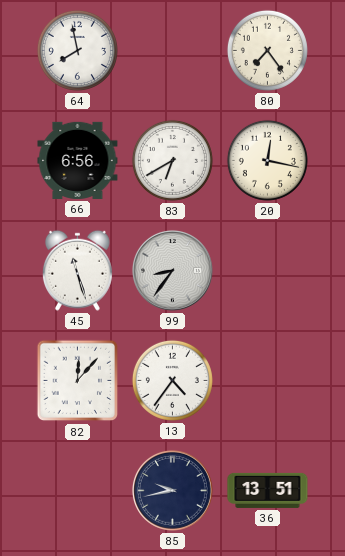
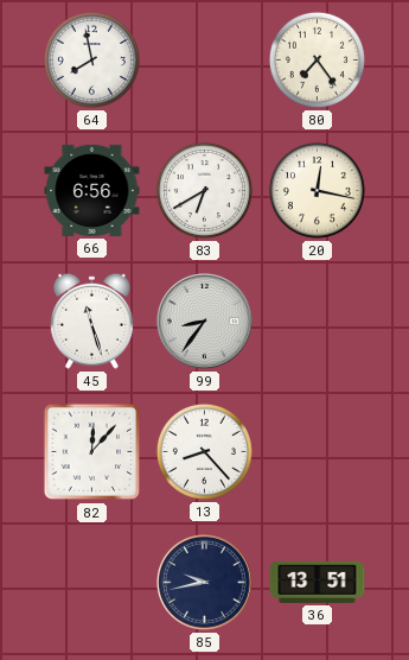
13: 4:36 -> 8:23 (204, 451)
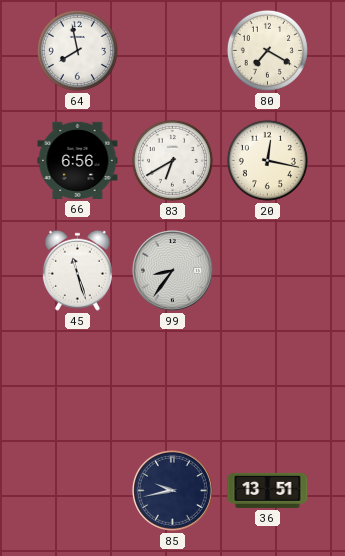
80: 7:24 -> 7:20 (267, 50)
82: 12:07 -> none (92, 452)
13: 8:23 -> none (204, 451)
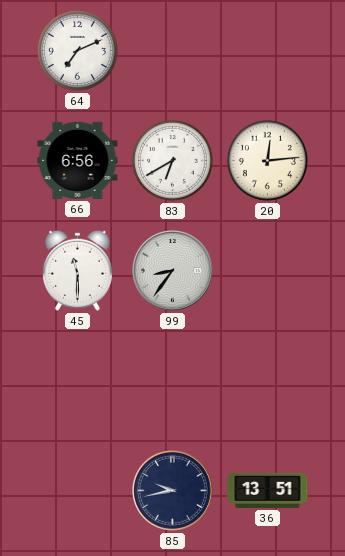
64: 7:58 -> 7:11 (77, 50)
80: 7:20 -> none (267, 50)
20: 12:17 -> 12:14 (267, 160)
45: 11:27 -> 11:30 (77, 270)
